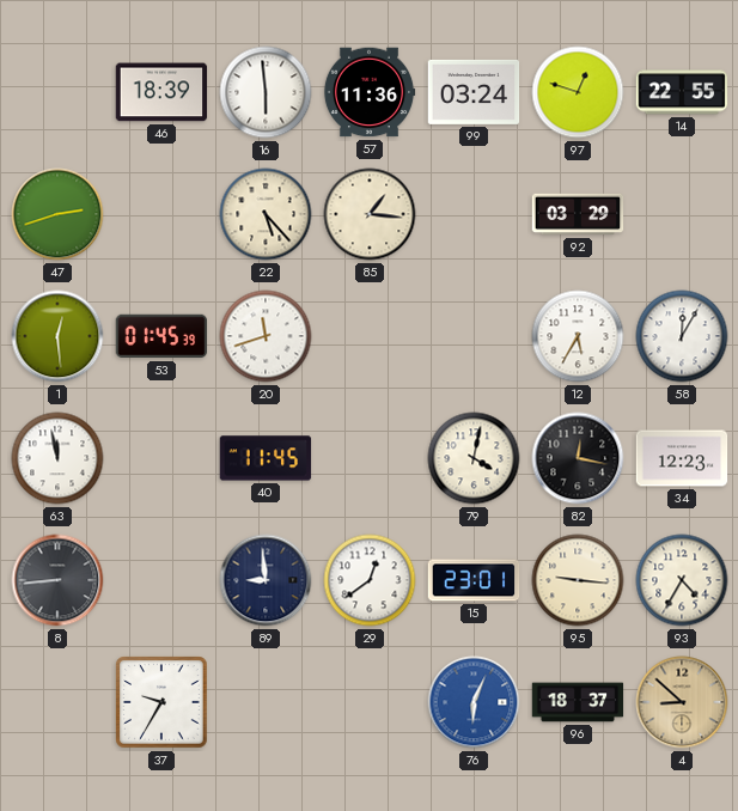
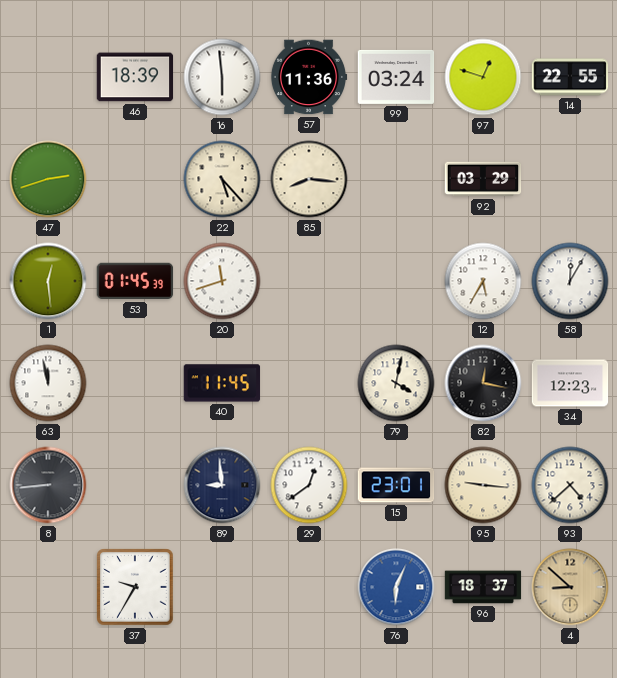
85: 1:16 -> 8:16 (309, 179)
93: 4:35 -> 4:38 (570, 485)
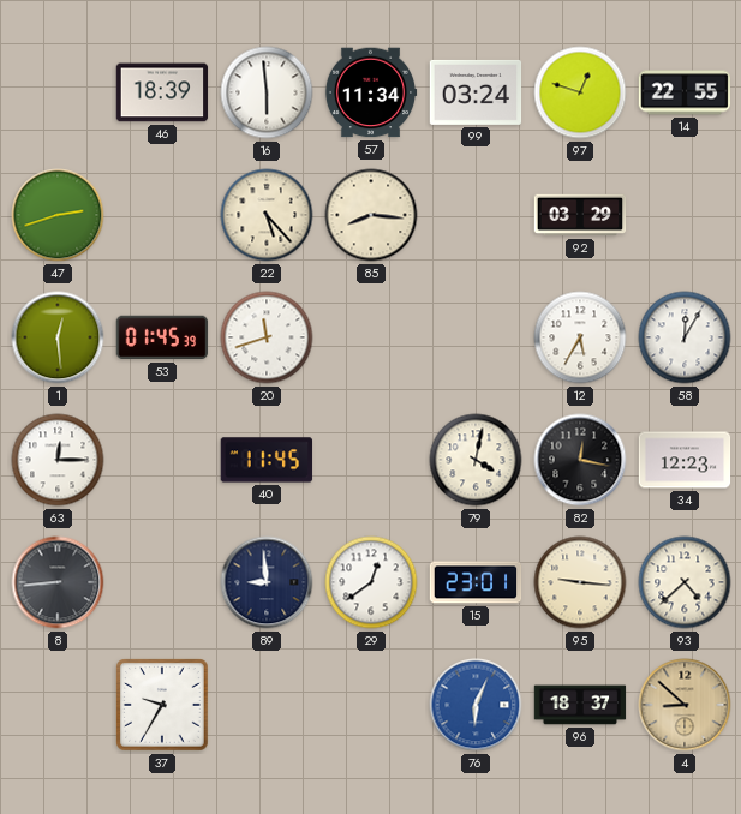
57: 11:36 -> 11:34 (371, 92)
63: 11:58 -> 12:15 (58, 460)
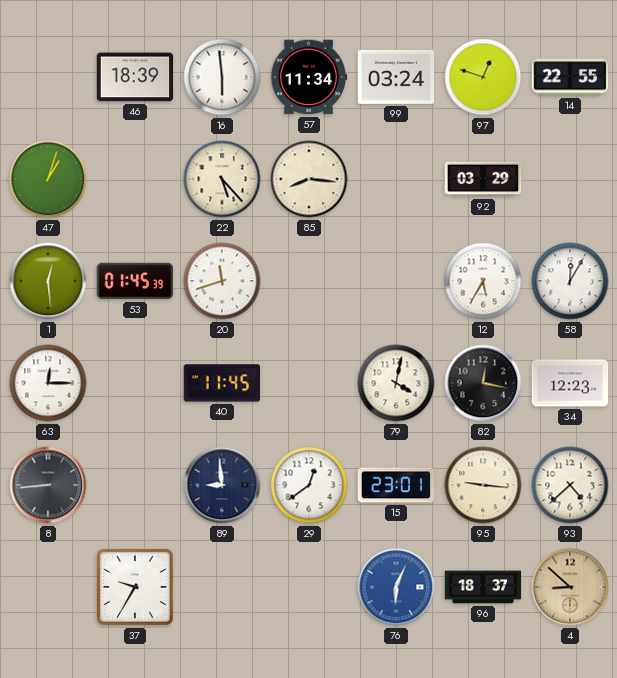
47: 2:42 -> 1:03 (48, 179)
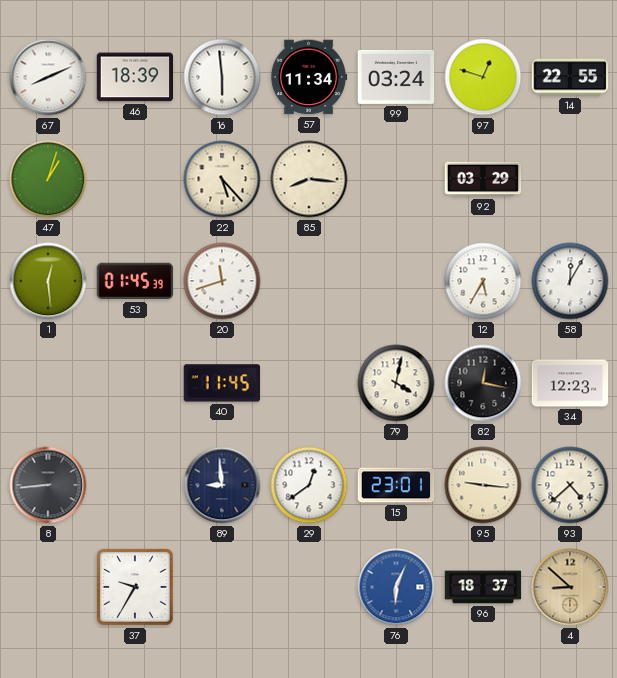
67: none -> 8:11 (48, 77)
63: 12:15 -> none (48, 383)
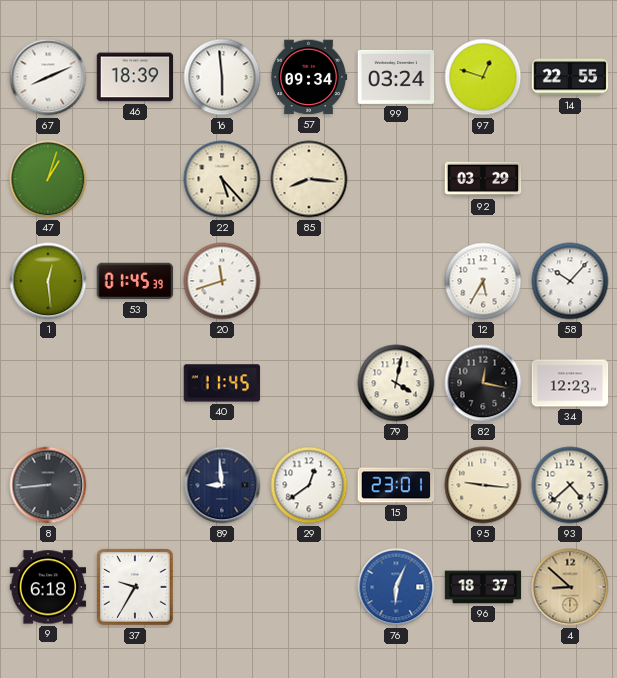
57: 11:34 -> 09:34 (309, 77)
58: 12:05 -> 10:07 (570, 281)
9: none -> 6:18 (48, 587)
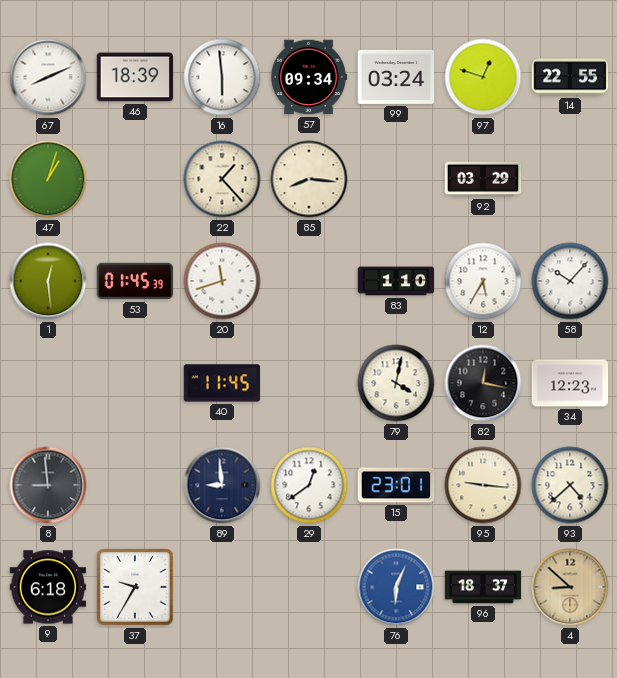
22: 5:23 -> 1:23 (222, 179)
83: none -> 1:10 (396, 281)
8: 8:44 -> 8:59 (48, 485)
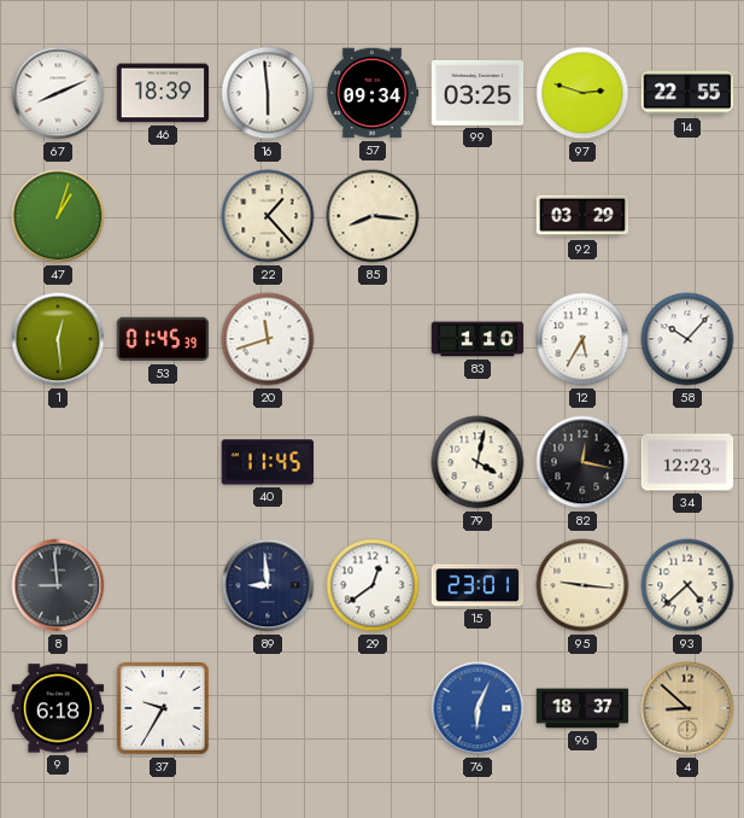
99: 03:24 -> 03:25 (478, 93)
97: 12:48 -> 2:48 (582, 93)
